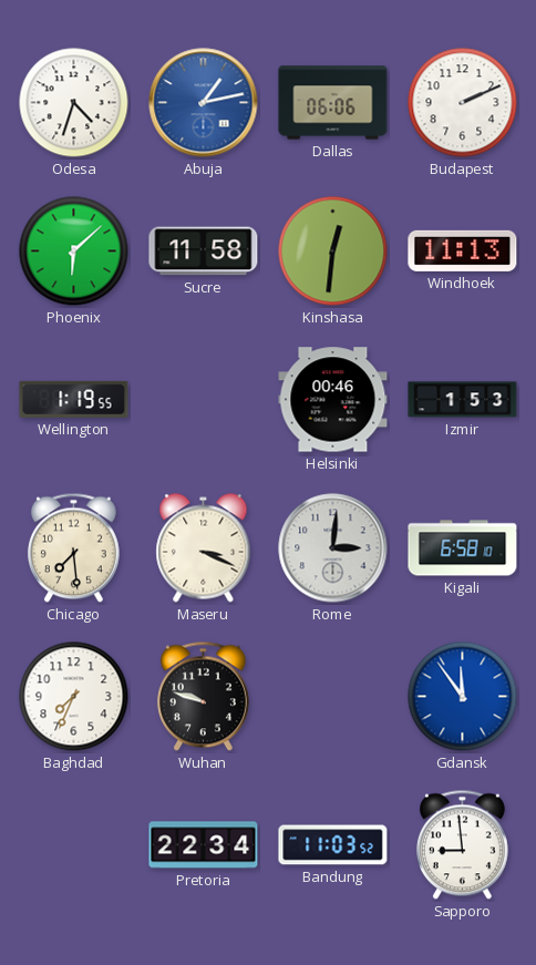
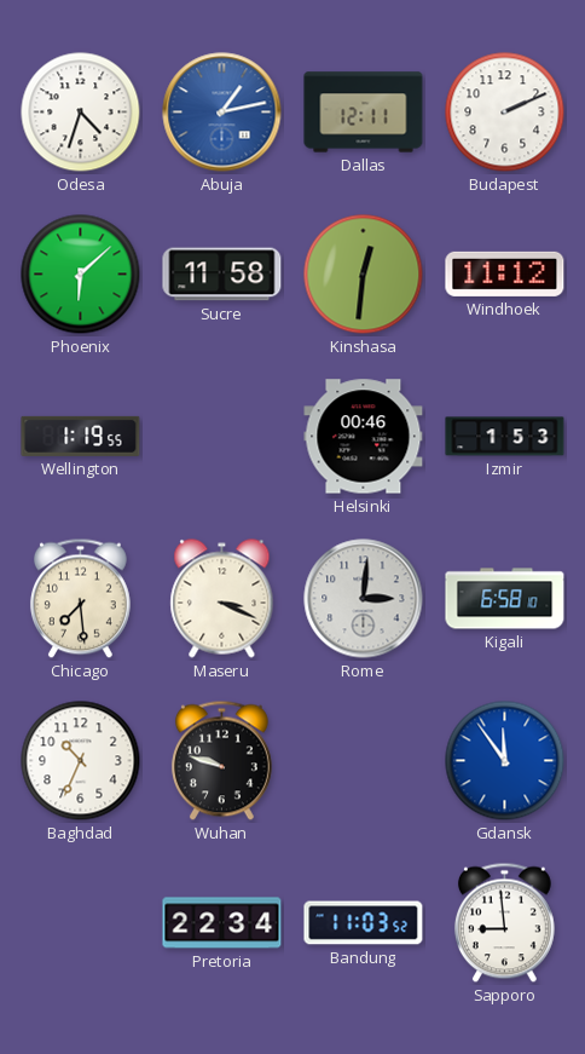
Dallas: 06:06 -> 12:11 (364, 113)
Windhoek: 11:13 -> 11:12 (505, 273)
Baghdad: 7:34 -> 10:34 (81, 761)
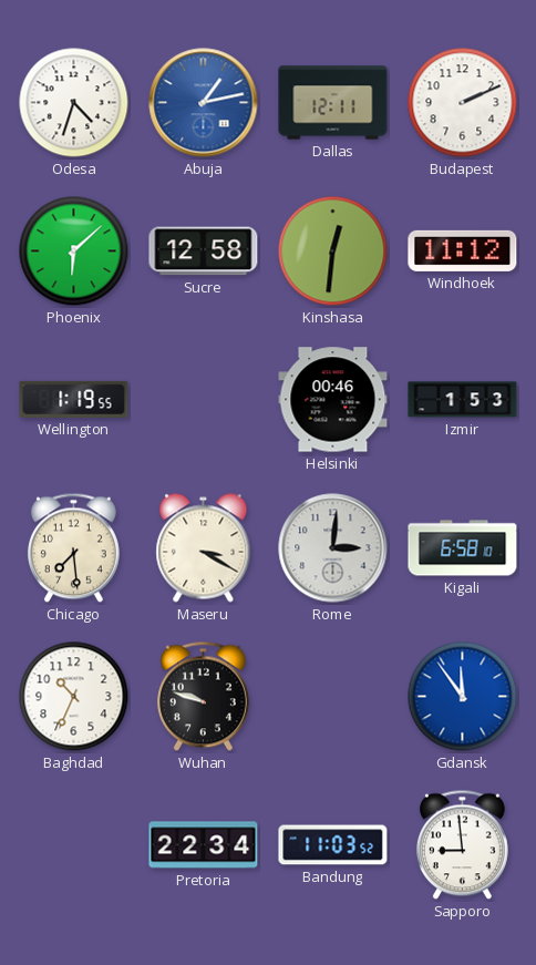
Sucre: 11:58 -> 12:58 (204, 251)
Maseru: 3:19 -> 3:20 (204, 548)
